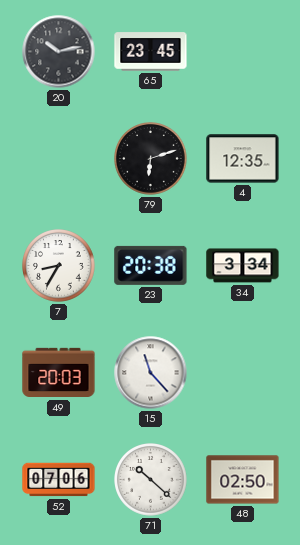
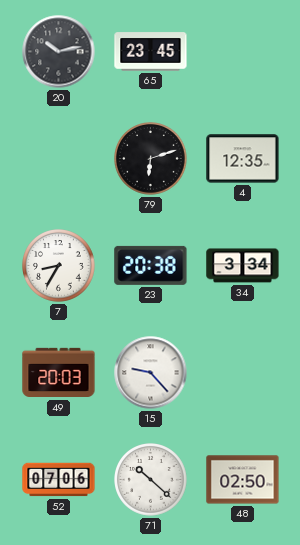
15: 11:23 -> 9:23 (151, 373)
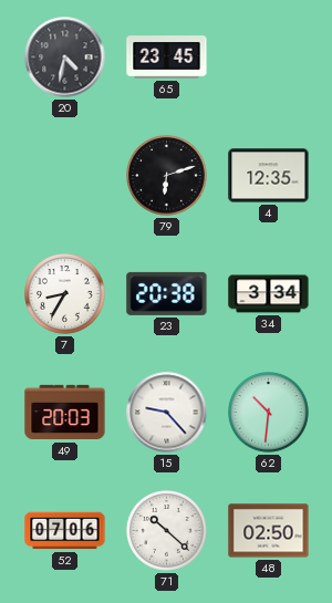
20: 10:13 -> 4:32 (65, 58)
62: none -> 10:31 (269, 413)
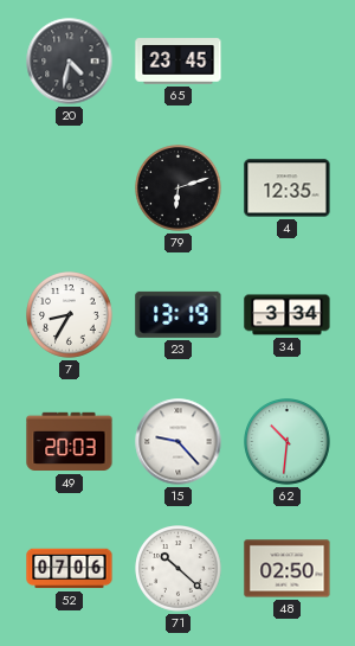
23: 20:38 -> 13:19 (179, 314)
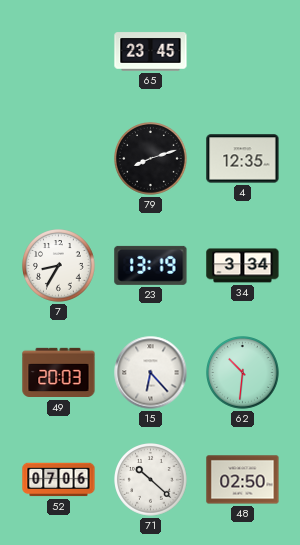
20: 4:32 -> none (70, 62)
79: 6:12 -> 8:12 (151, 159)
15: 9:23 -> 6:23 (151, 373)
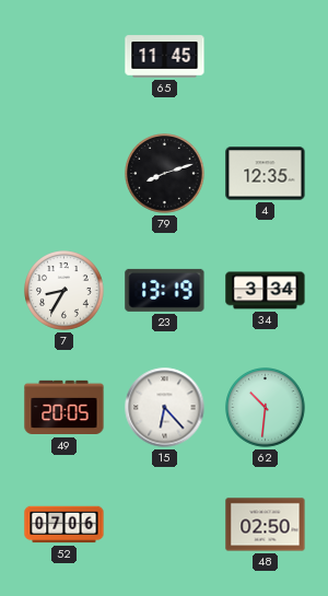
65: 23:45 -> 11:45 (165, 57)
49: 20:03 -> 20:05 (65, 408)
71: 10:22 -> none (151, 480)
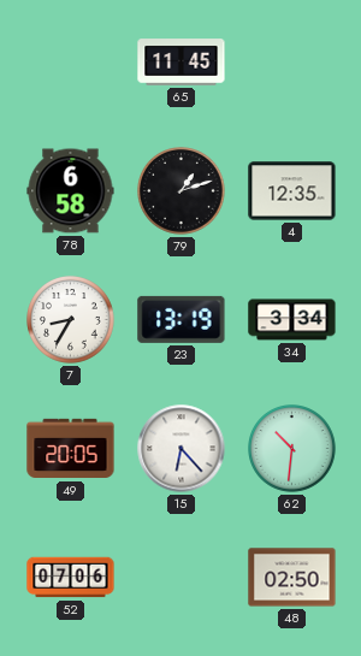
78: none -> 6:58 (71, 191)
79: 8:12 -> 1:12 (182, 191)
